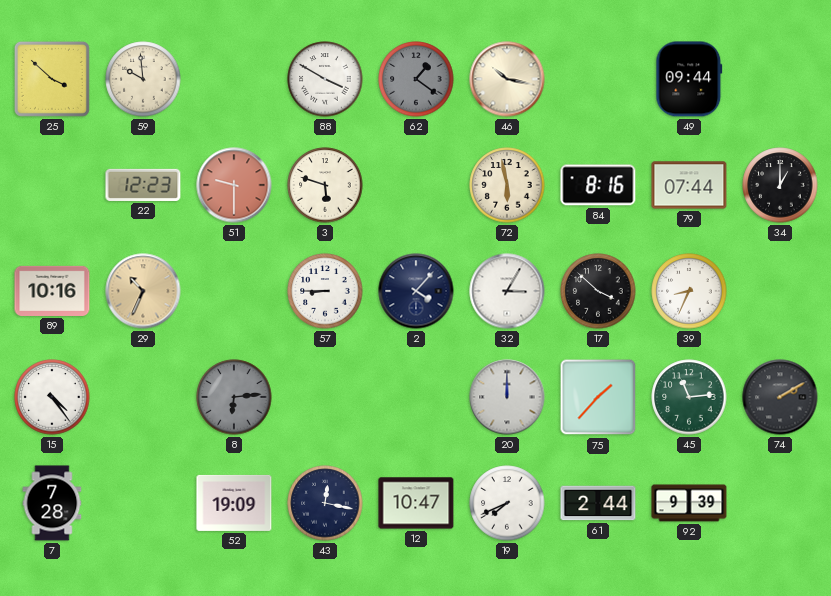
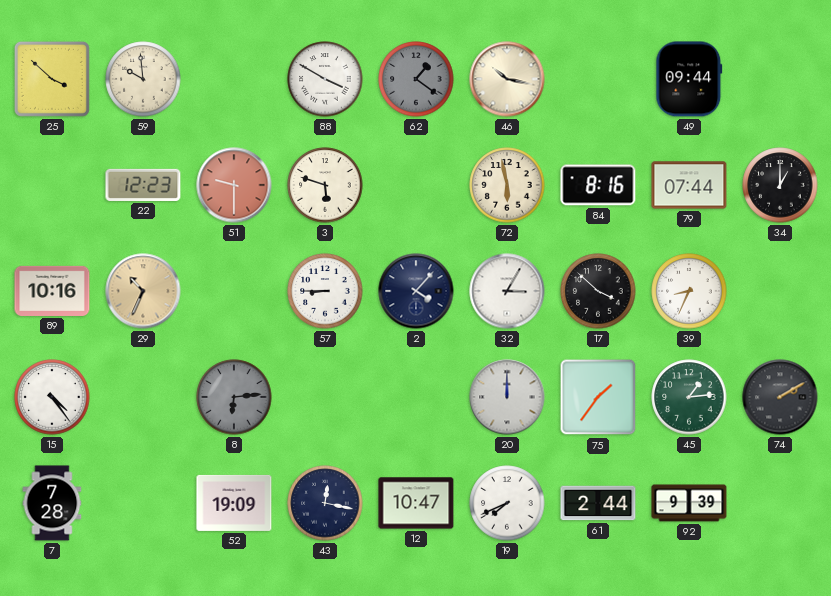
75: 1:37 -> 1:36 (598, 397)
45: 11:14 -> 1:14 (689, 397)
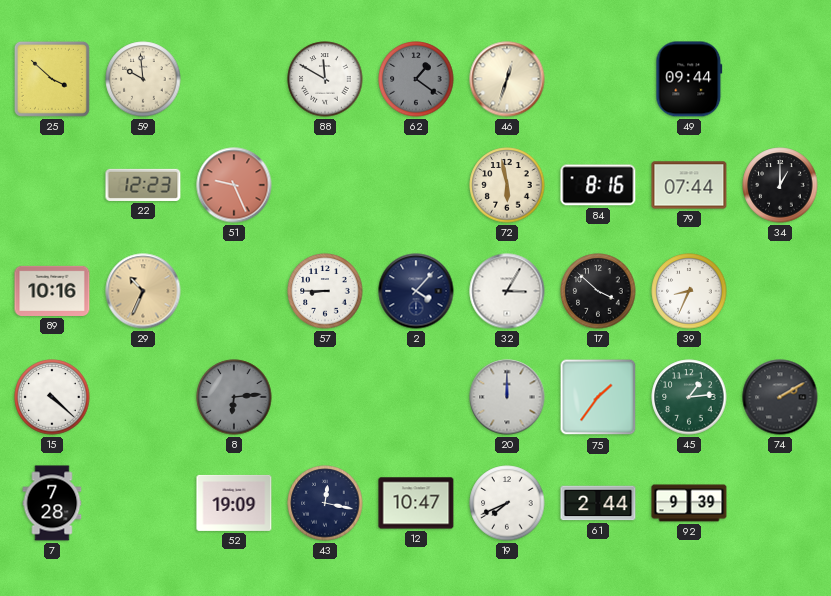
88: 3:50 -> 11:50 (325, 79)
46: 10:17 -> 12:33 (507, 79)
51: 9:30 -> 9:26 (234, 185)
3: 5:48 -> none (325, 185)
15: 4:24 -> 4:22 (52, 397)
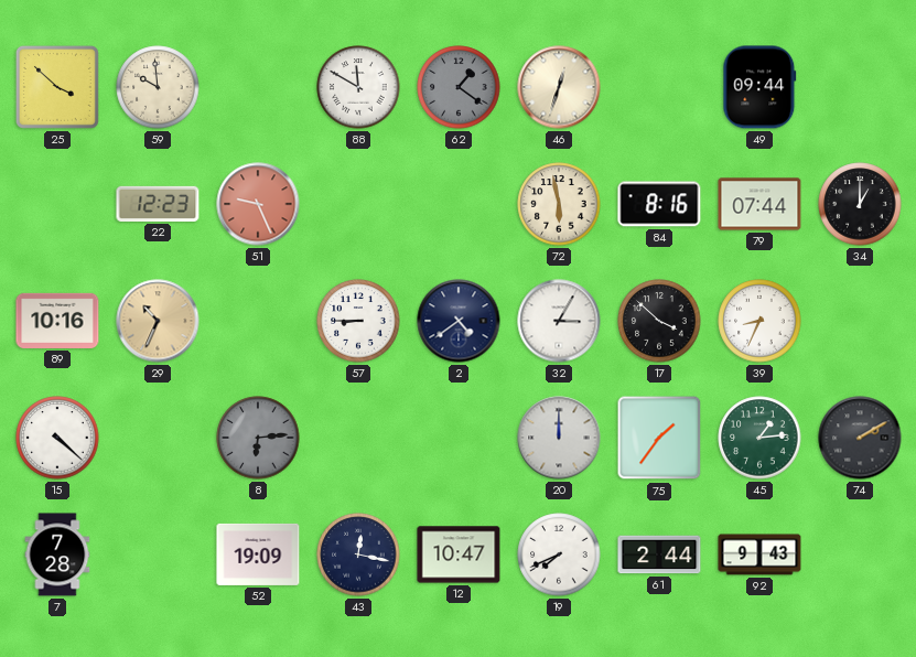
2: 4:07 -> 4:39 (459, 321)
92: 9:39 -> 9:43 (759, 554)
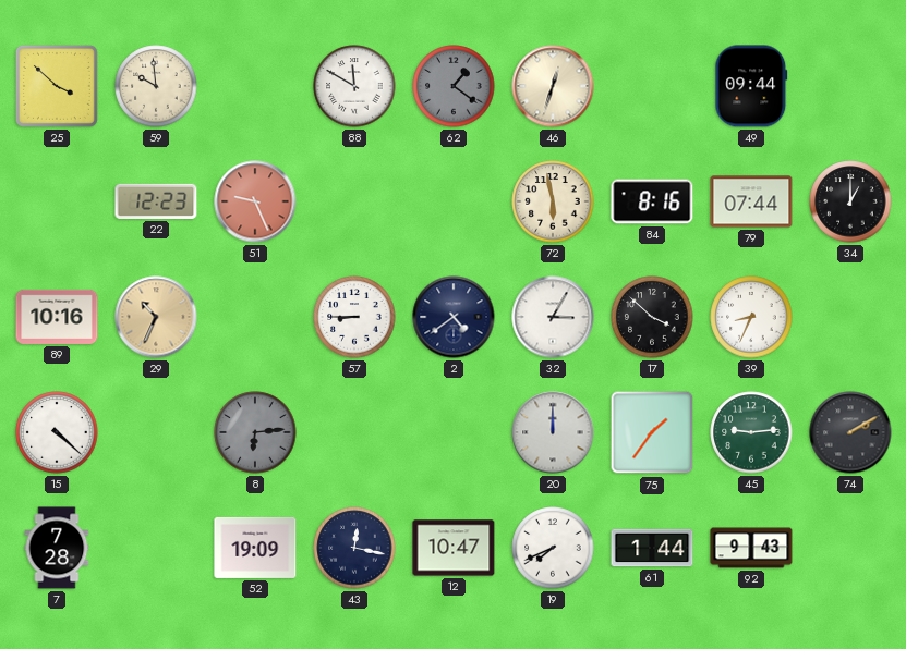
45: 1:14 -> 9:14 (751, 432)
61: 2:44 -> 1:44 (652, 548)
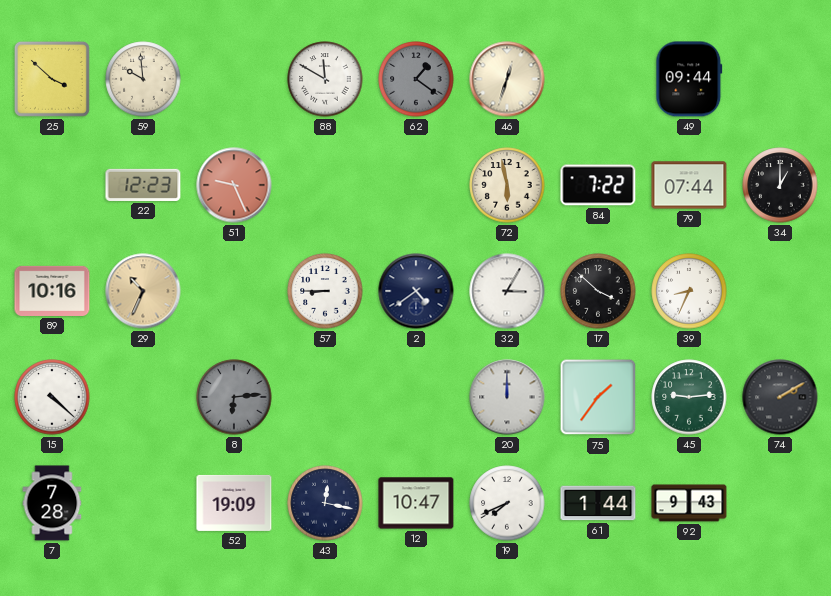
84: 8:16 -> 7:22 (598, 185)
